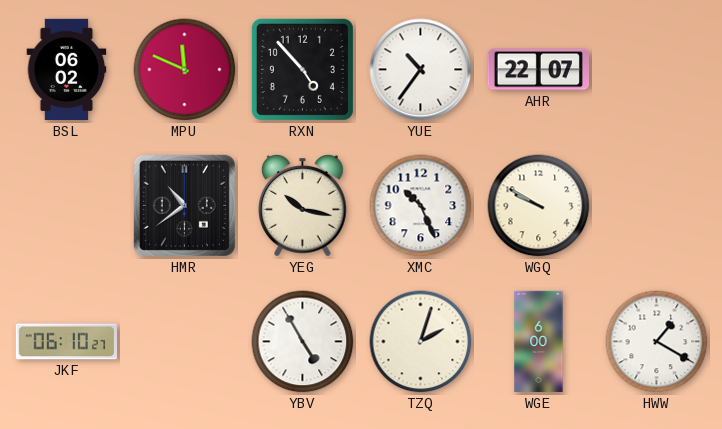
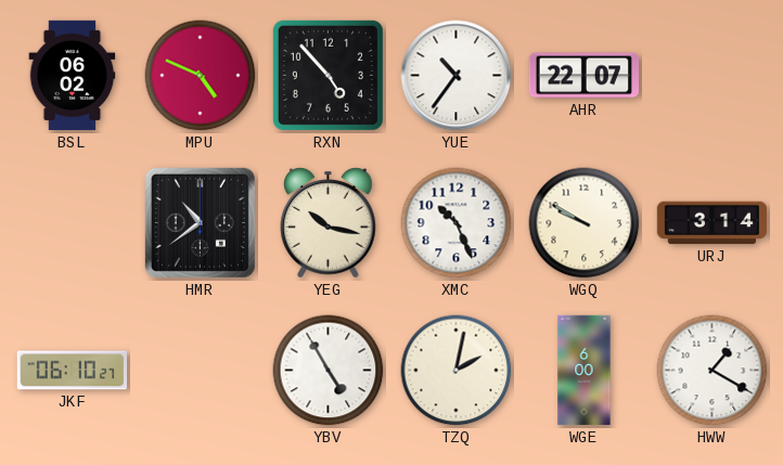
MPU: 11:49 -> 4:49 (201, 76)
URJ: none -> 3:14 (713, 223)
TZQ: 2:03 -> 2:02 (457, 371)
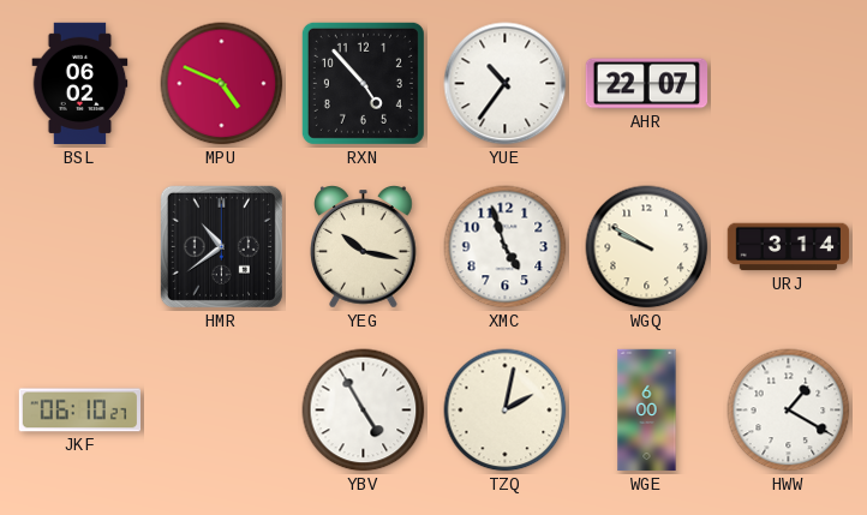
XMC: 10:26 -> 4:57 (506, 247)
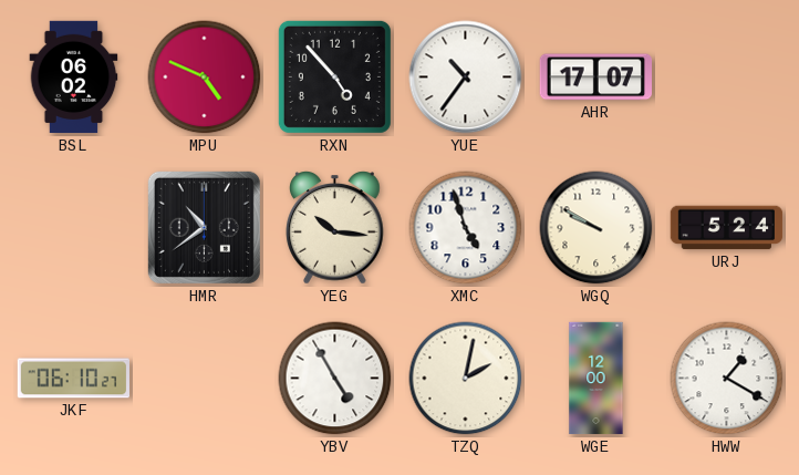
AHR: 22:07 -> 17:07 (595, 78)
YEG: 10:17 -> 10:16 (335, 228)
URJ: 3:14 -> 5:24 (727, 228)
WGE: 6:00 -> 12:00 (596, 379)
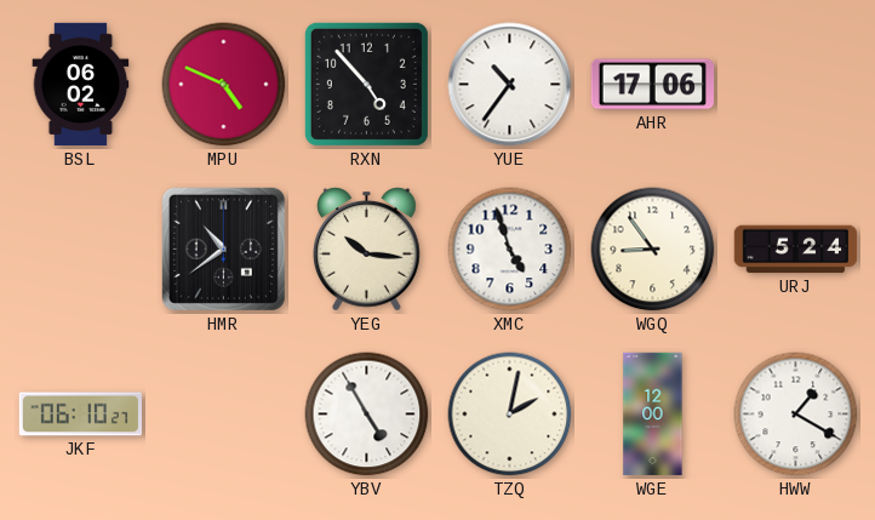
AHR: 17:07 -> 17:06 (652, 85)
WGQ: 9:50 -> 8:54 (653, 250)
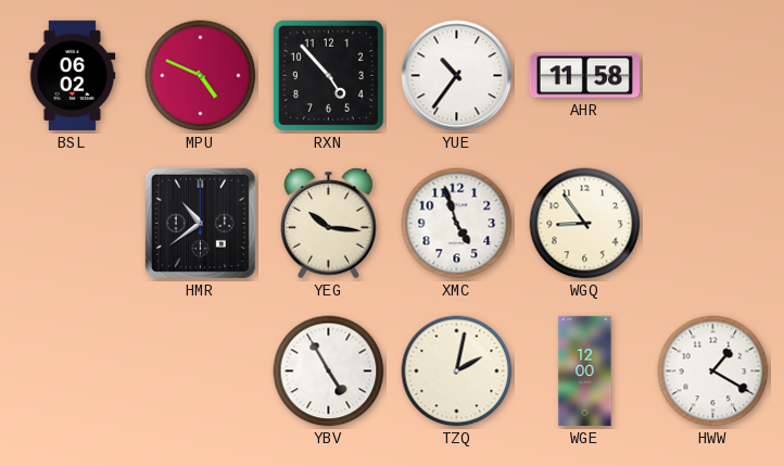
AHR: 17:06 -> 11:58 (584, 76)
URJ: 5:24 -> none (796, 250)
JKF: 06:10 -> none (80, 415)
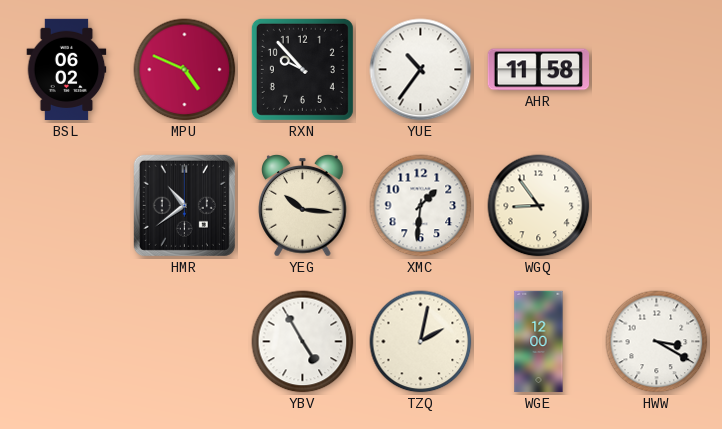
RXN: 4:53 -> 9:53 (302, 69)
XMC: 4:57 -> 1:31 (421, 206)
HWW: 1:20 -> 3:20 (657, 342)
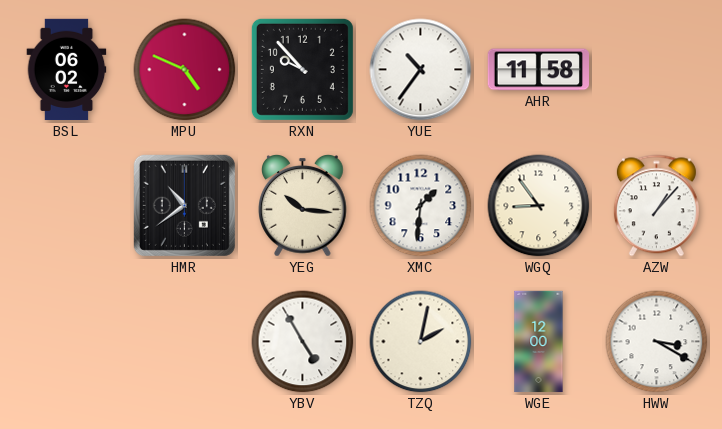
AZW: none -> 1:07 (656, 206)
